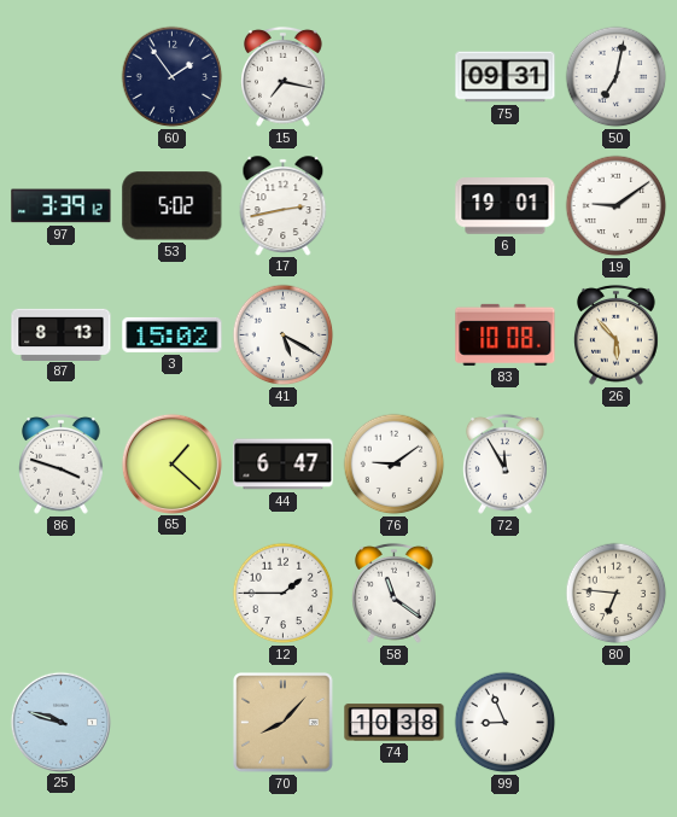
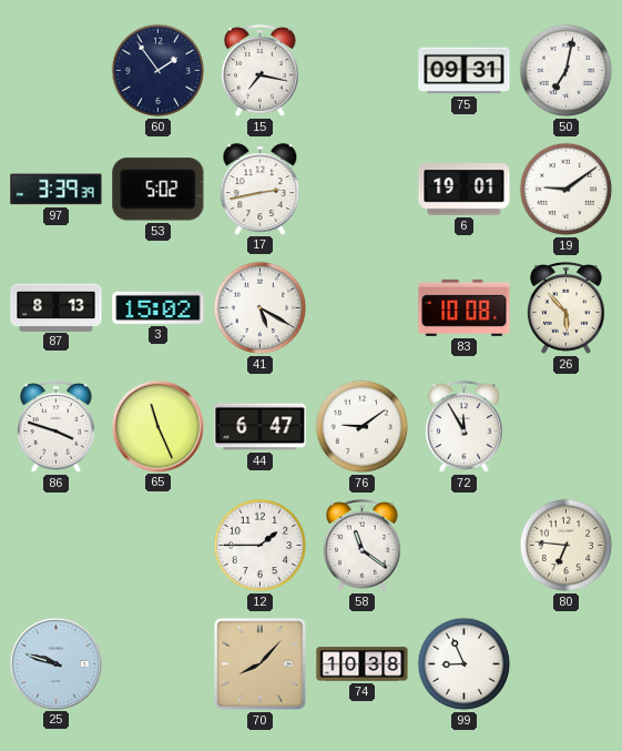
97: 3:39:12 -> 3:39:39 (57, 190)
65: 1:22 -> 11:26 (157, 426)
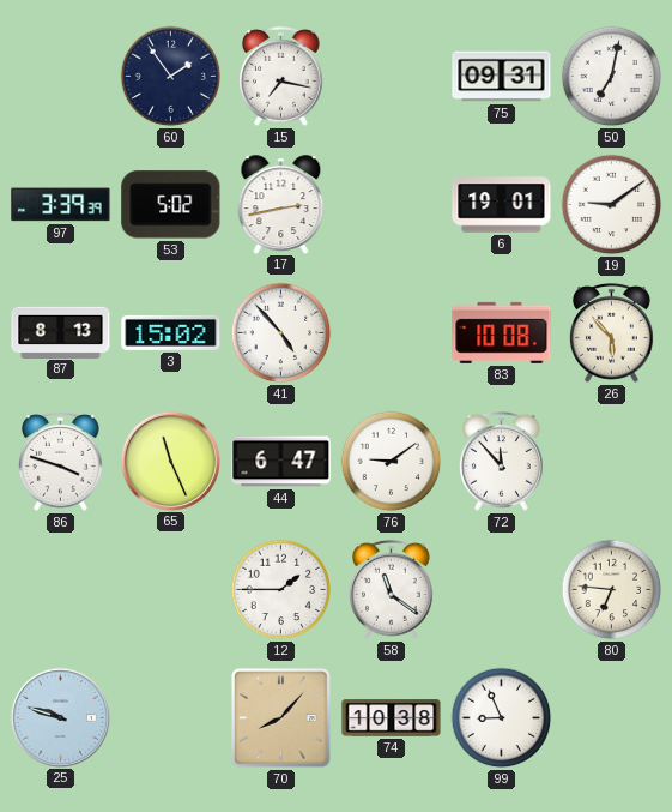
41: 5:20 -> 4:53 (281, 333)
72: 11:55 -> 11:53 (502, 461)
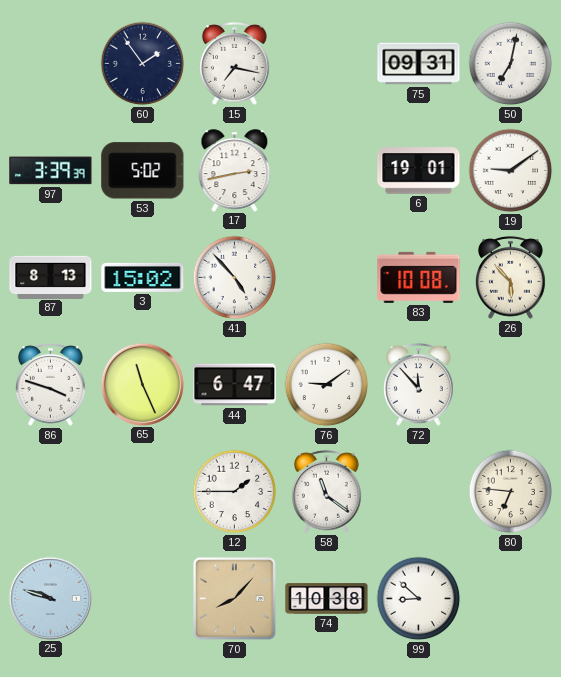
99: 8:56 -> 8:52 (419, 599)
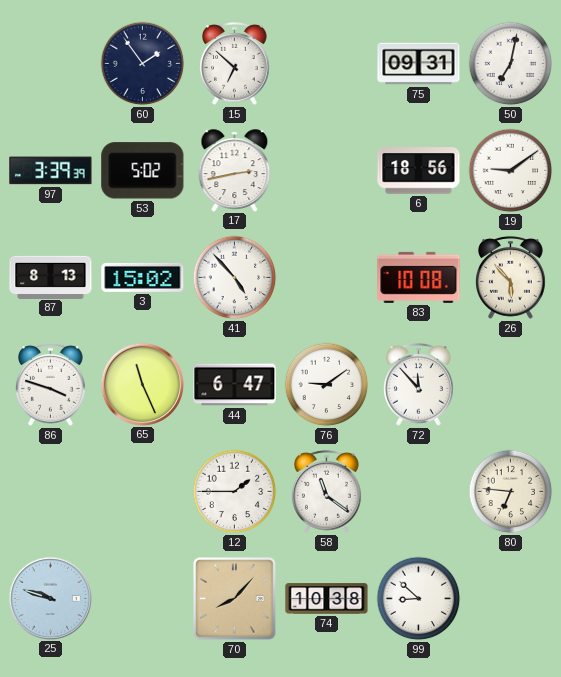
15: 7:17 -> 6:52 (235, 63)
6: 19:01 -> 18:56 (419, 171)
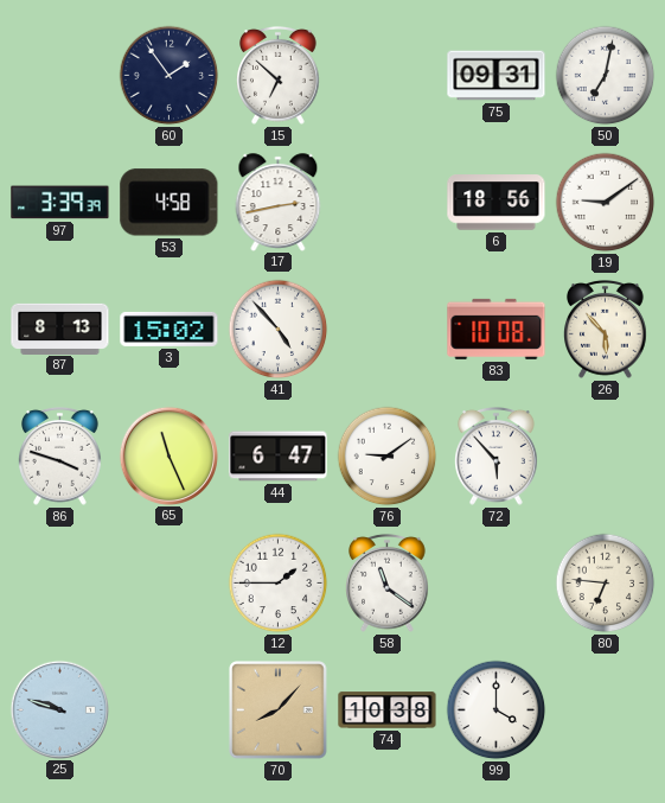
53: 5:02 -> 4:58 (170, 203)
72: 11:53 -> 5:53 (497, 455)
99: 8:52 -> 4:00 (497, 710)
